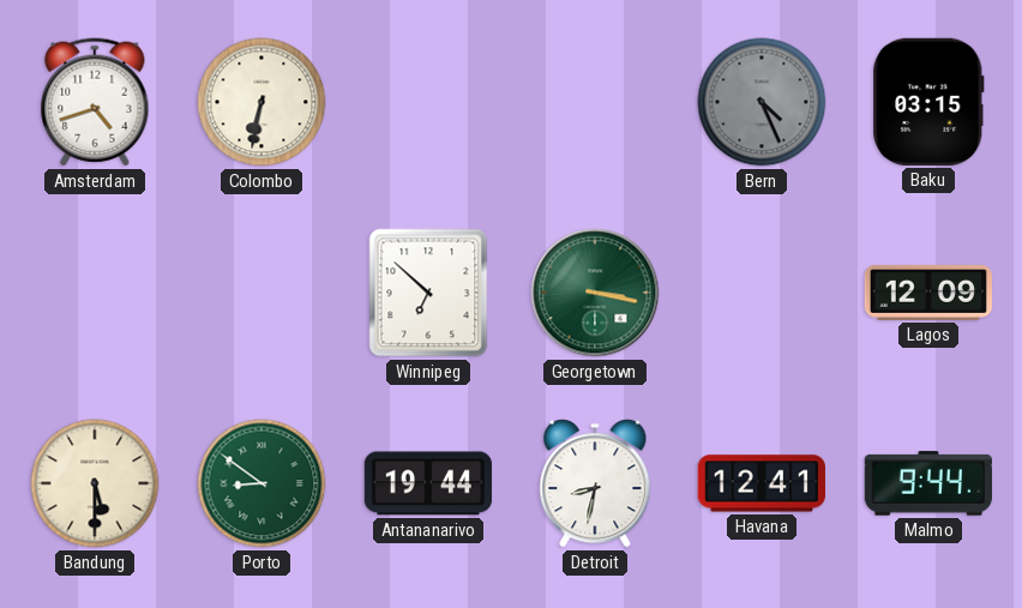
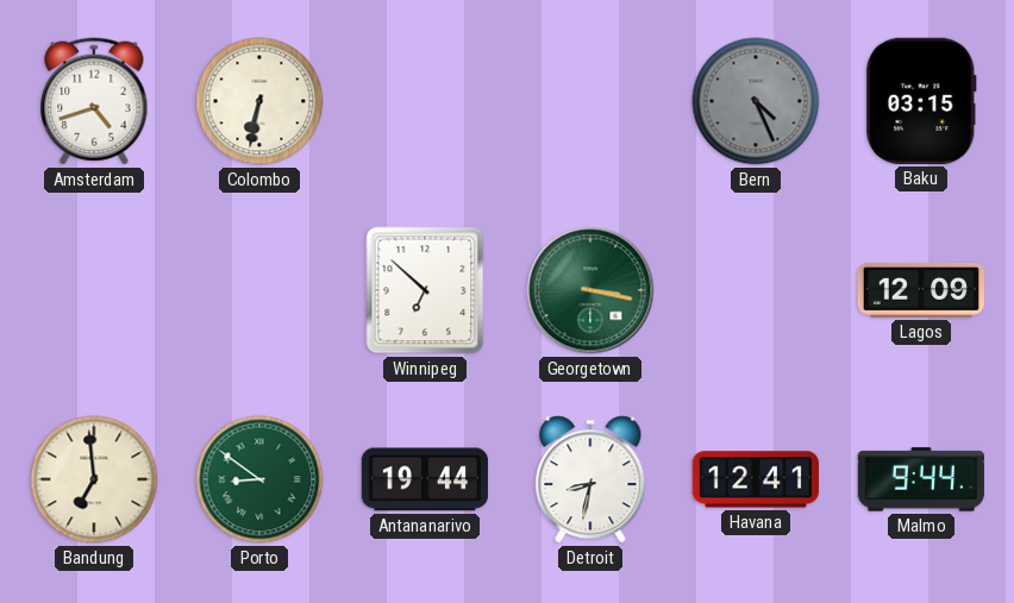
Bandung: 5:30 -> 6:59 (94, 479)
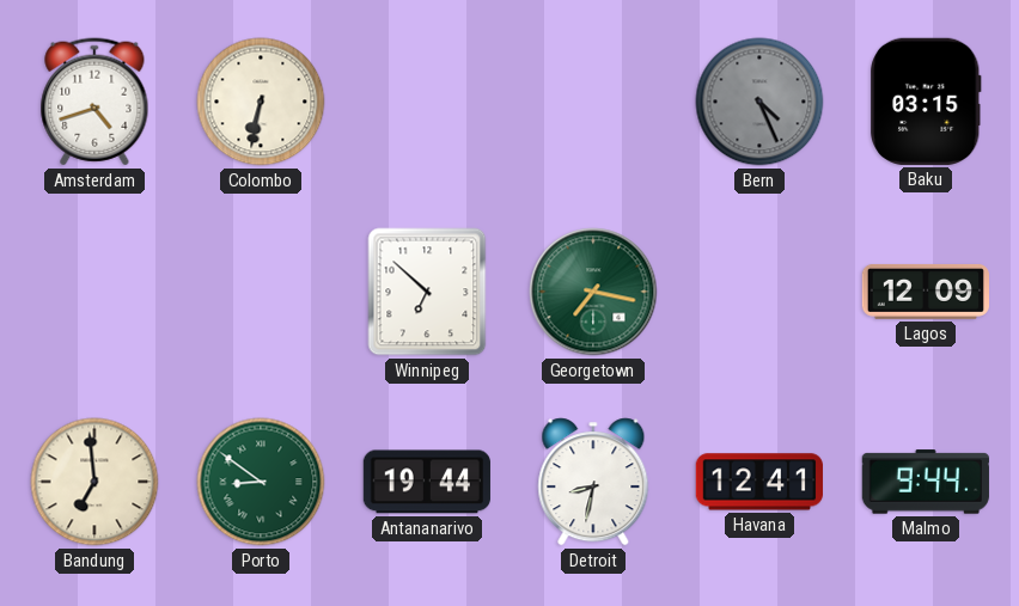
Georgetown: 3:17 -> 7:17 (593, 292)
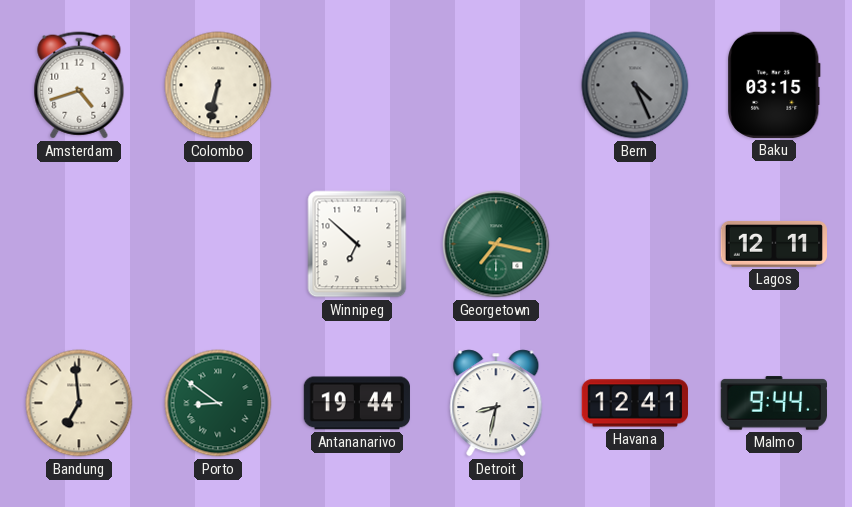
Lagos: 12:09 -> 12:11 (774, 244)
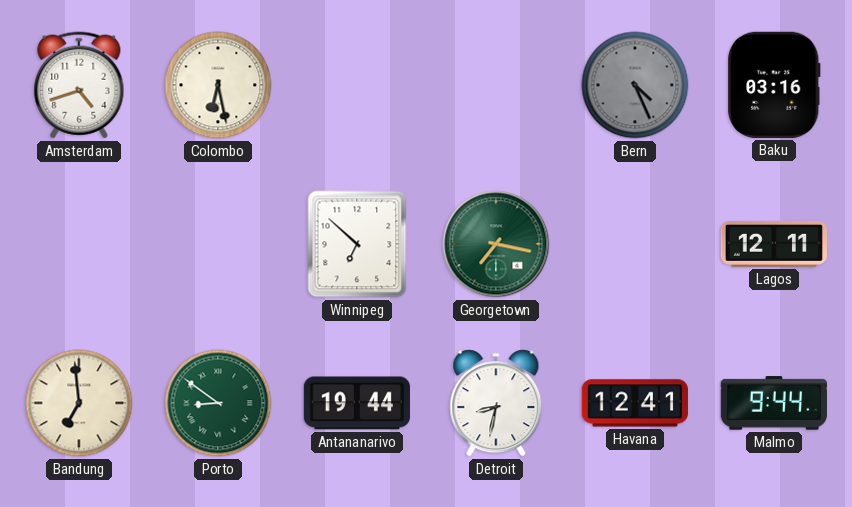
Colombo: 6:32 -> 6:28 (218, 85)
Baku: 03:15 -> 03:16 (774, 85)
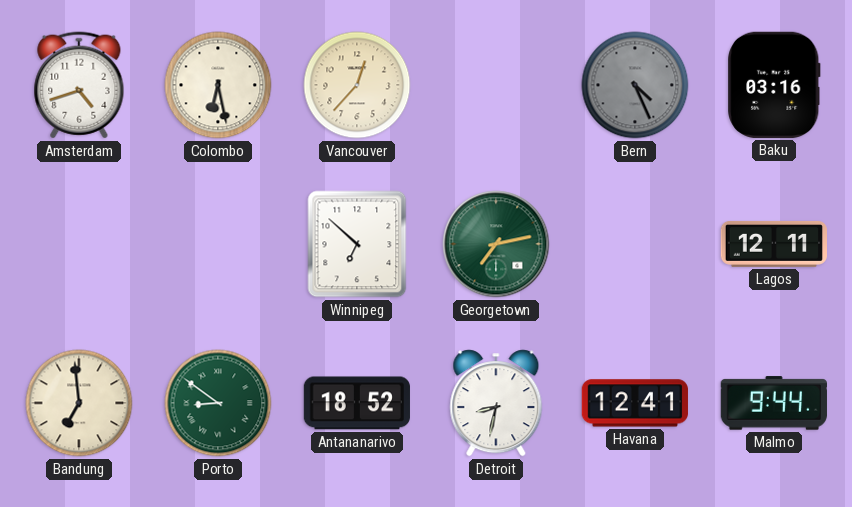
Vancouver: none -> 12:37 (357, 85)
Georgetown: 7:17 -> 7:13 (496, 244)
Antananarivo: 19:44 -> 18:52 (357, 403)
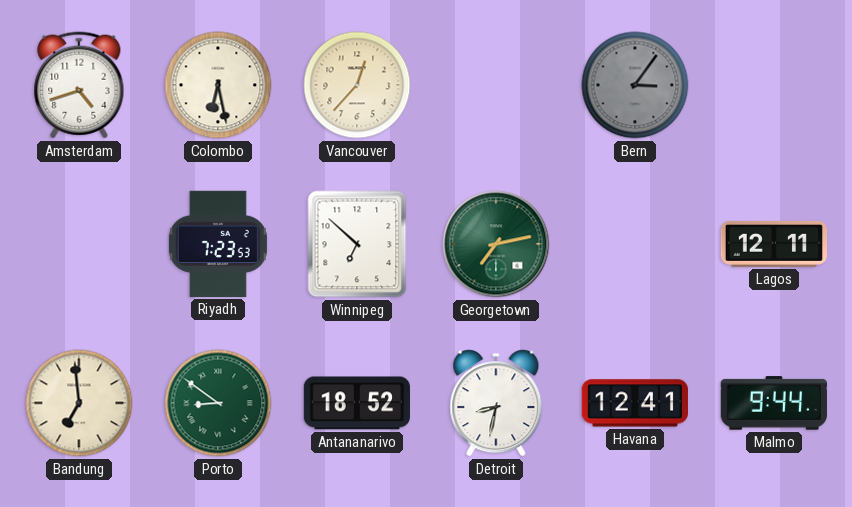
Bern: 4:26 -> 3:06 (635, 85)
Baku: 03:16 -> none (774, 85)
Riyadh: none -> 7:23 (218, 244)
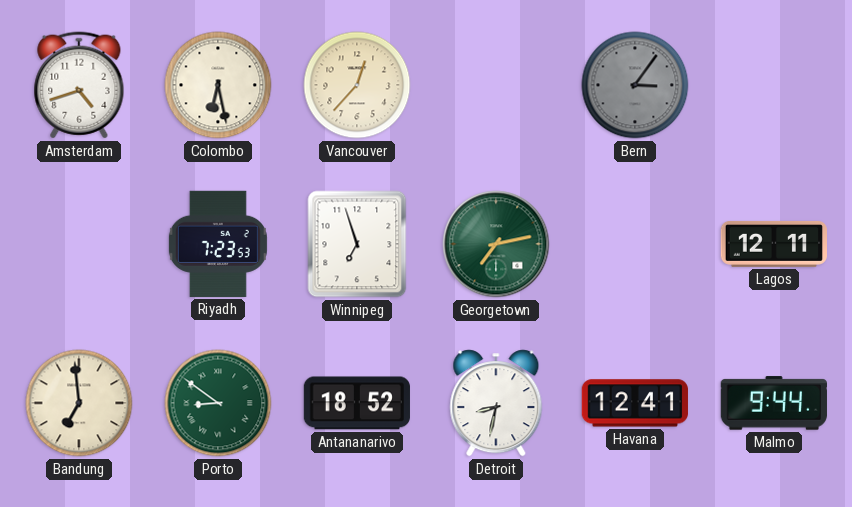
Winnipeg: 6:52 -> 6:57 (357, 244)
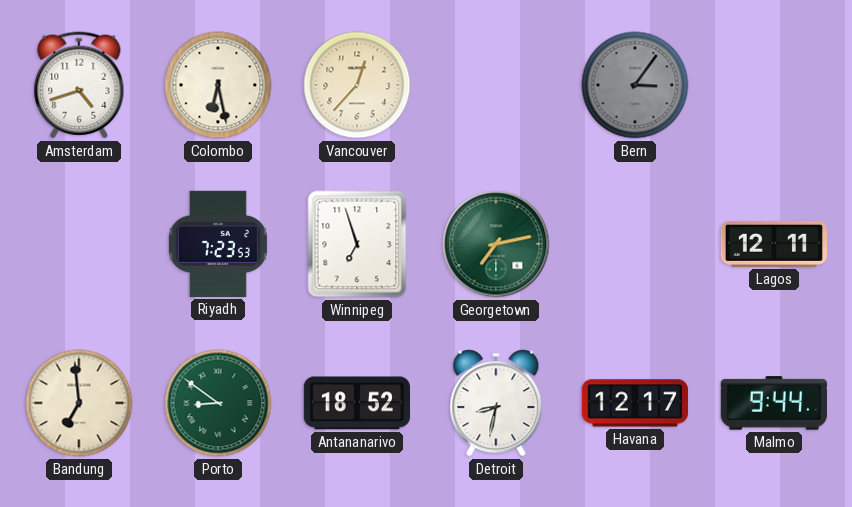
Havana: 12:41 -> 12:17 (635, 403)
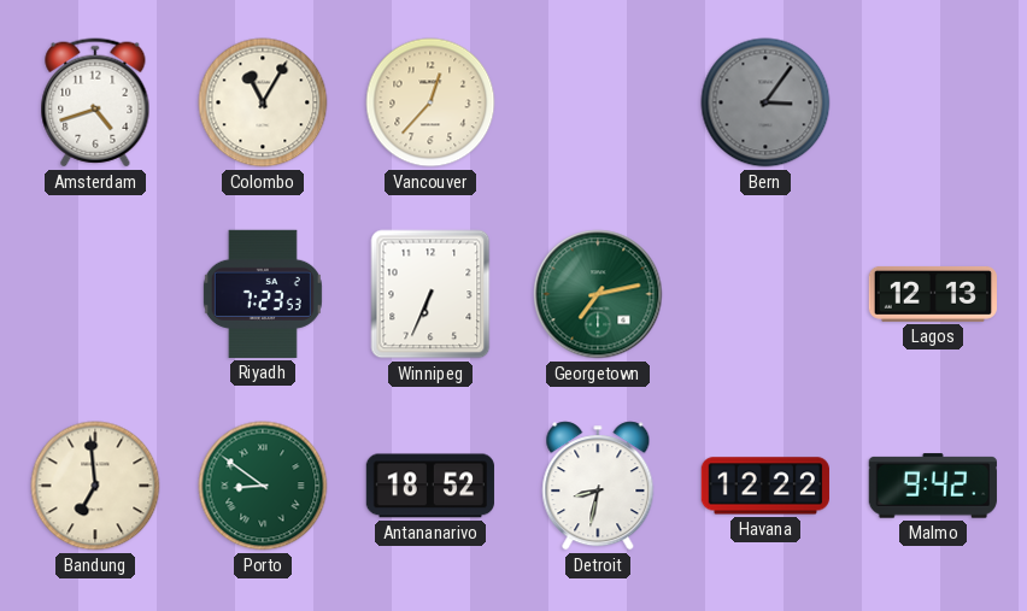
Colombo: 6:28 -> 11:05 (263, 102)
Winnipeg: 6:57 -> 6:34 (430, 294)
Lagos: 12:11 -> 12:13 (933, 294)
Havana: 12:17 -> 12:22 (765, 486)
Malmo: 9:44 -> 9:42 (933, 486)
